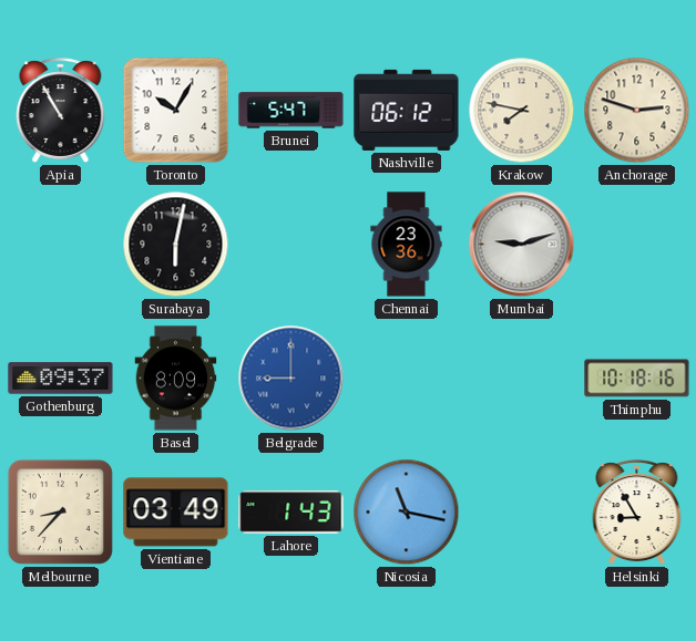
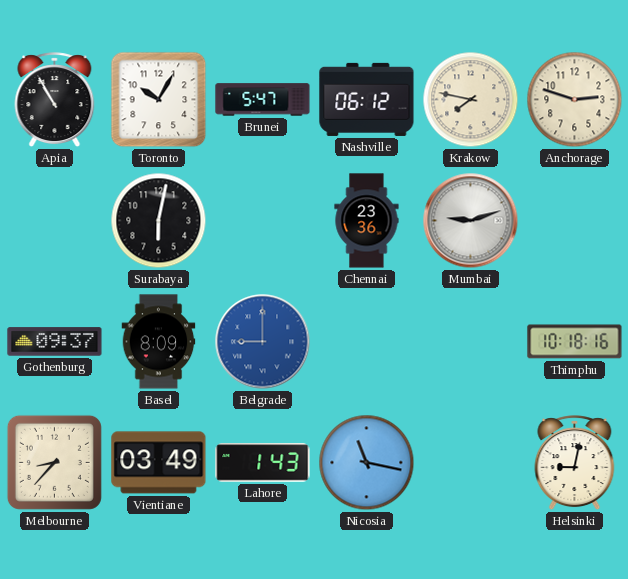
Helsinki: 8:55 -> 9:02 (575, 463)
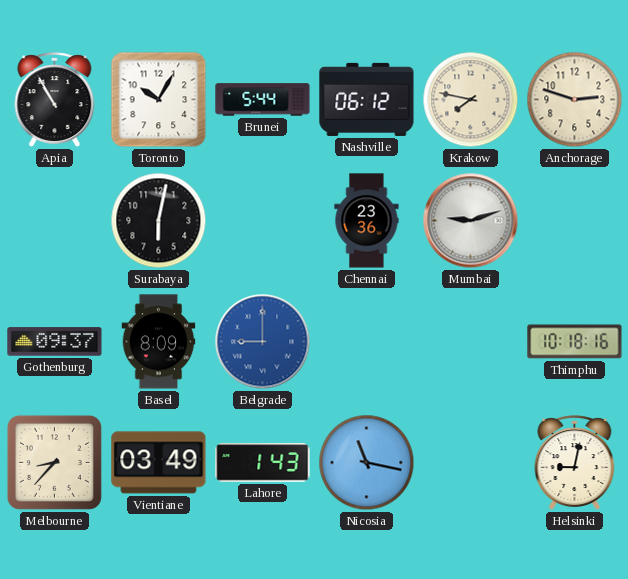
Brunei: 5:47 -> 5:44 (263, 100)
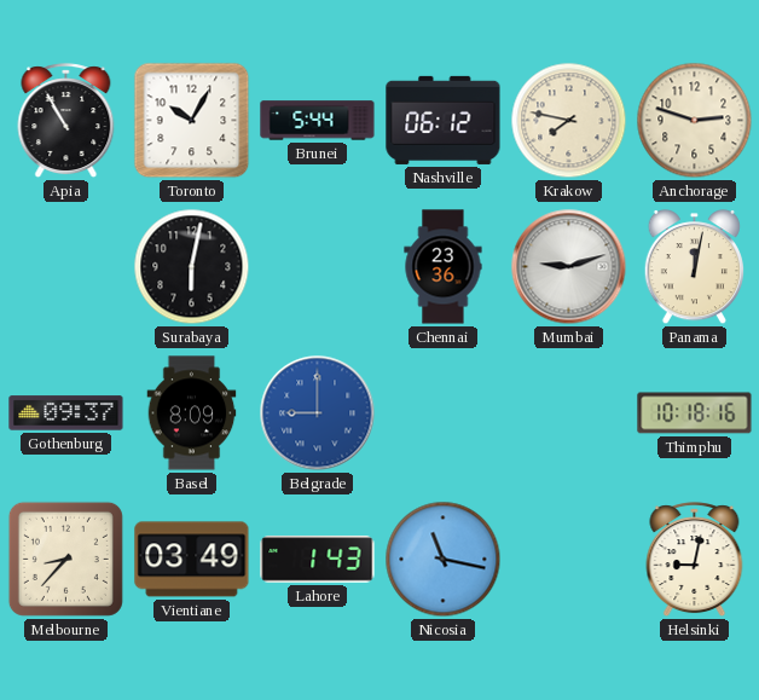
Panama: none -> 12:02 (694, 267)
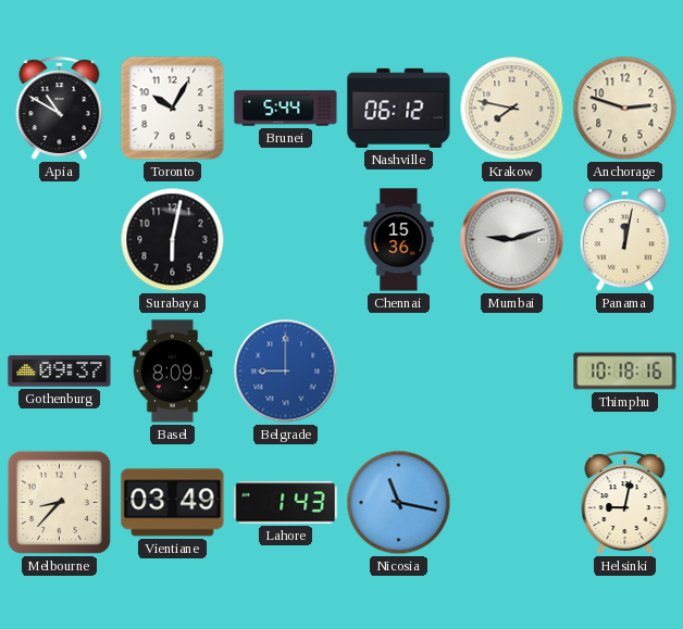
Apia: 10:55 -> 10:50 (60, 109)
Chennai: 23:36 -> 15:36 (399, 240)
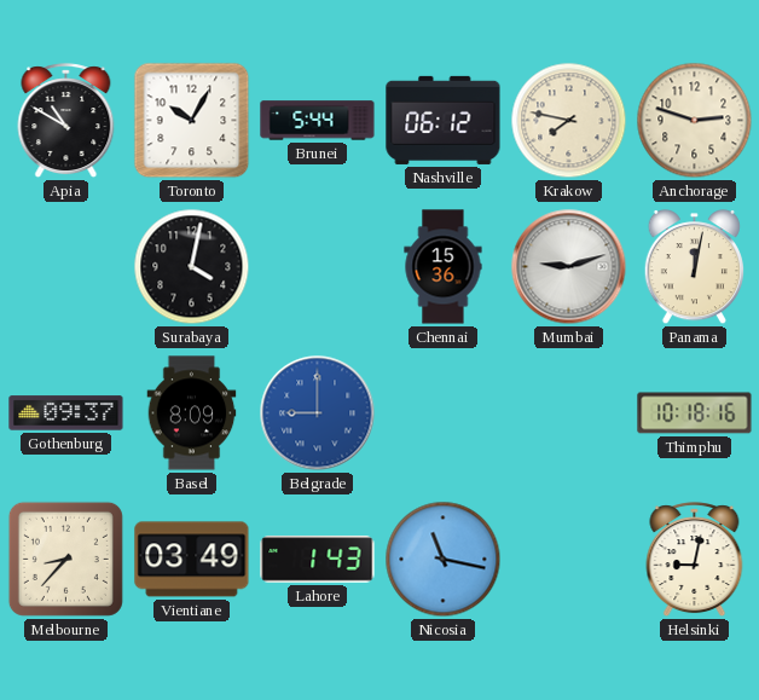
Surabaya: 6:02 -> 4:02 (192, 267)
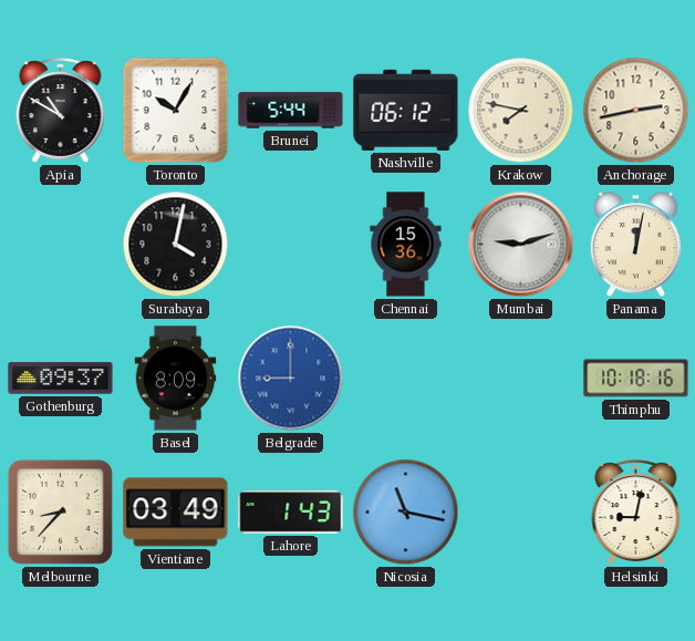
Anchorage: 2:48 -> 2:43 (636, 111)
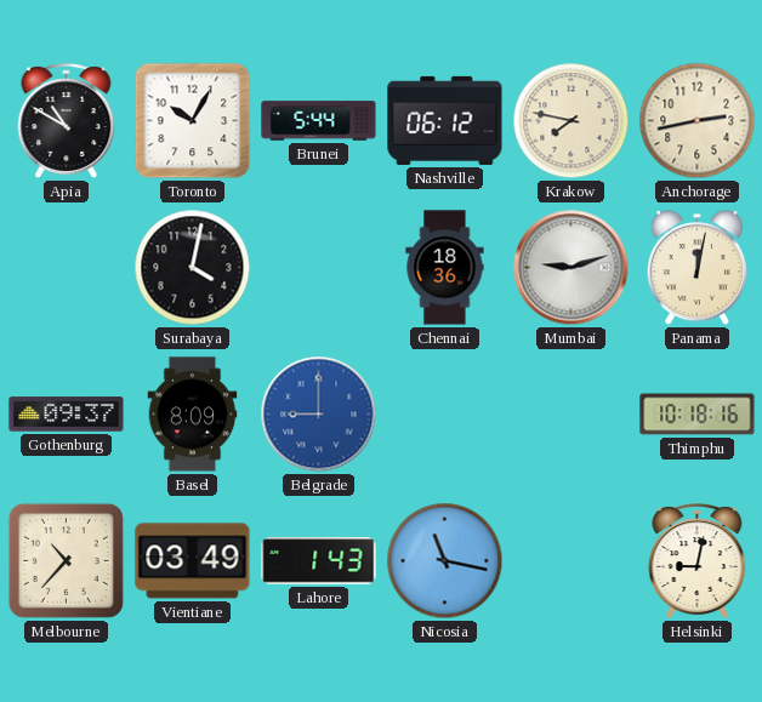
Chennai: 15:36 -> 18:36 (445, 268)
Melbourne: 8:37 -> 10:37 (66, 560)
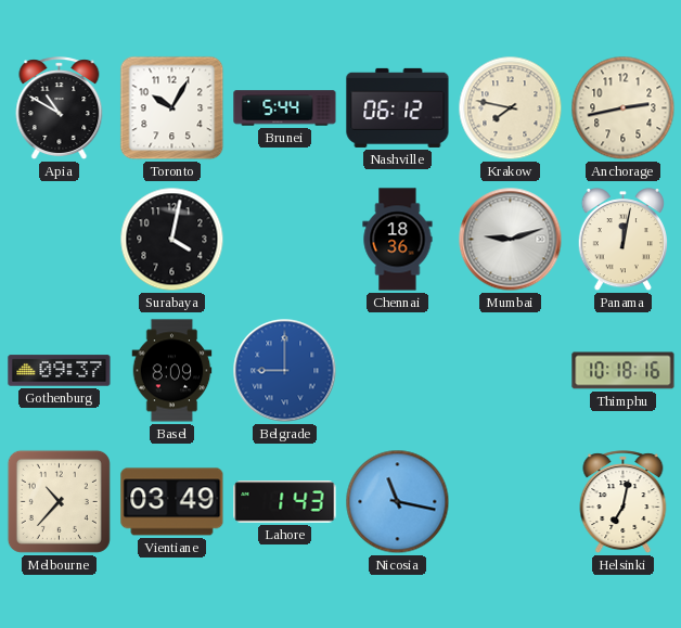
Helsinki: 9:02 -> 7:02 (624, 502)
